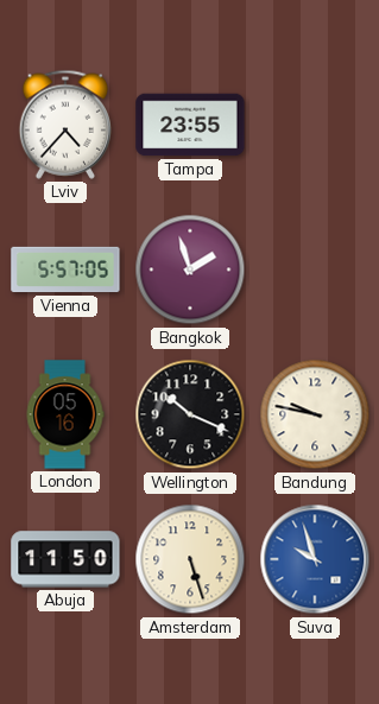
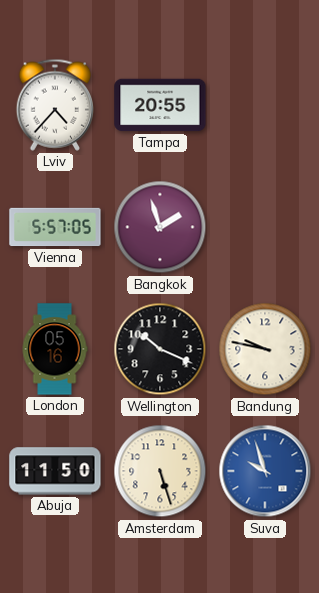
Tampa: 23:55 -> 20:55 (160, 105)
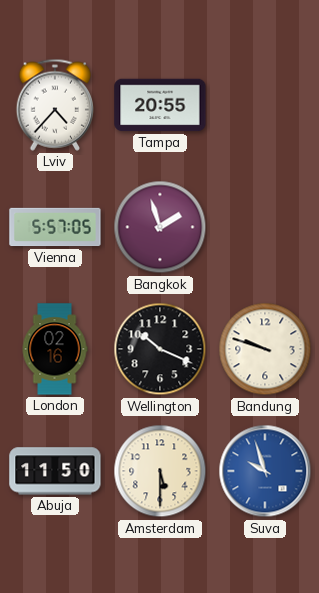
London: 05:16 -> 02:16 (55, 349)
Bandung: 9:47 -> 9:48 (265, 349)
Amsterdam: 5:27 -> 5:30 (160, 471)
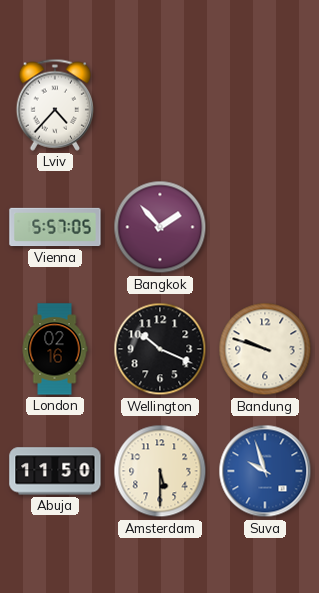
Tampa: 20:55 -> none (160, 105)
Bangkok: 1:57 -> 1:53 (160, 227)
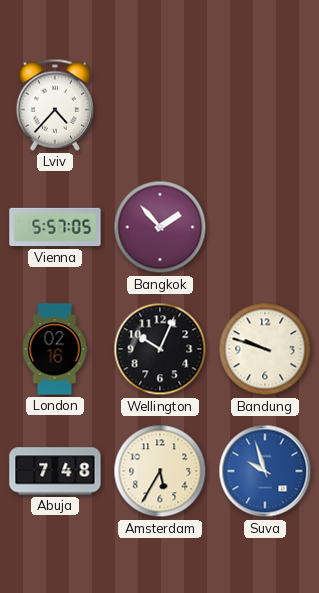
Wellington: 10:19 -> 10:04 (160, 349)
Abuja: 11:50 -> 7:48 (55, 471)
Amsterdam: 5:30 -> 5:35 (160, 471)
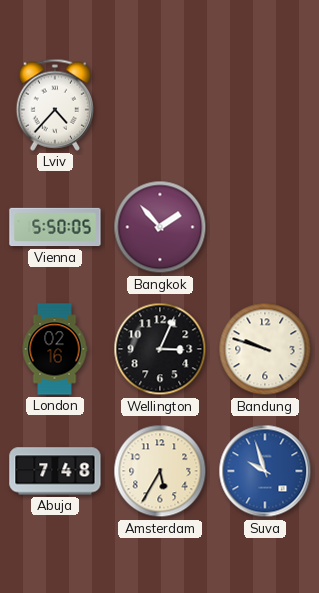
Vienna: 5:57 -> 5:50 (55, 227)
Wellington: 10:04 -> 3:04 (160, 349)
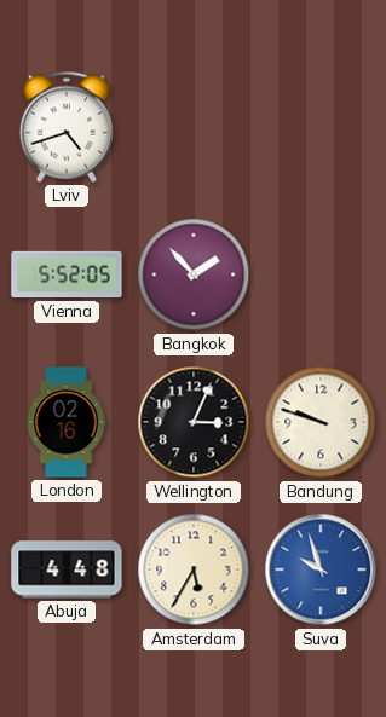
Lviv: 4:37 -> 4:42 (65, 127)
Vienna: 5:50 -> 5:52 (67, 274)
Abuja: 7:48 -> 4:48 (67, 569)
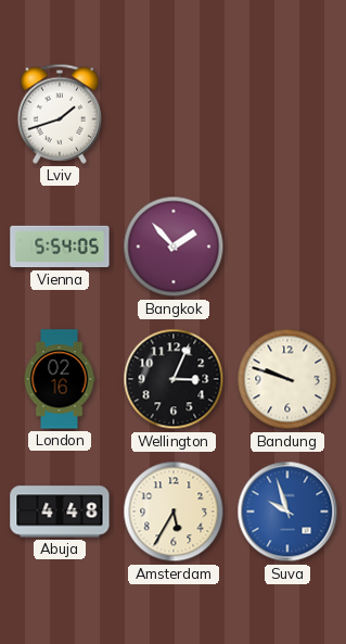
Lviv: 4:42 -> 1:42 (59, 114)
Vienna: 5:52 -> 5:54 (60, 247)
